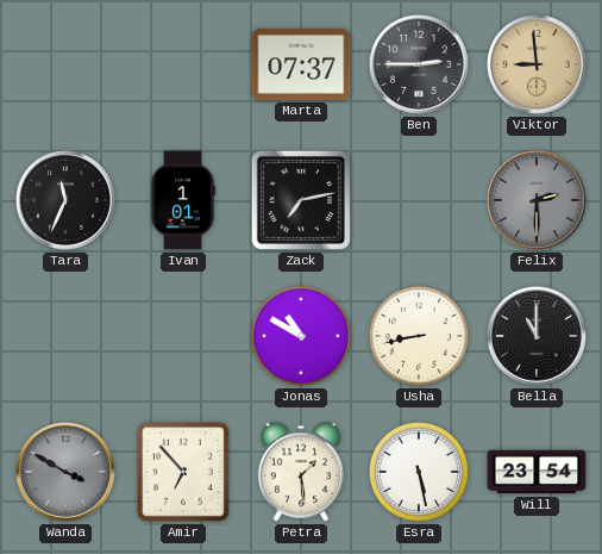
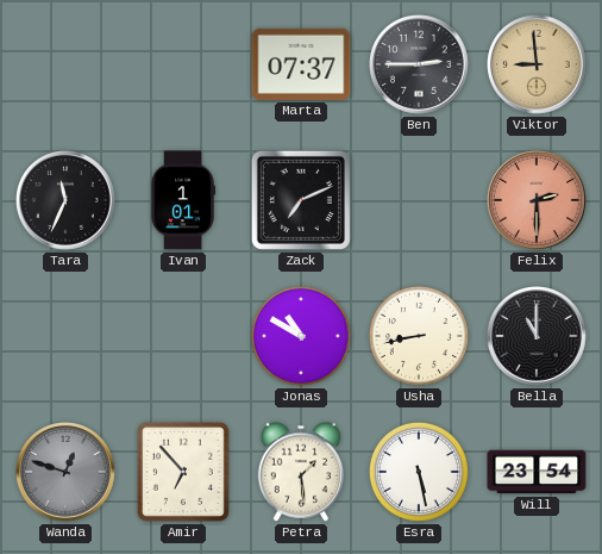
Zack: 7:13 -> 7:11 (301, 200)
Felix dial: grey -> salmon (538, 201)
Wanda: 3:50 -> 12:48 (67, 473)
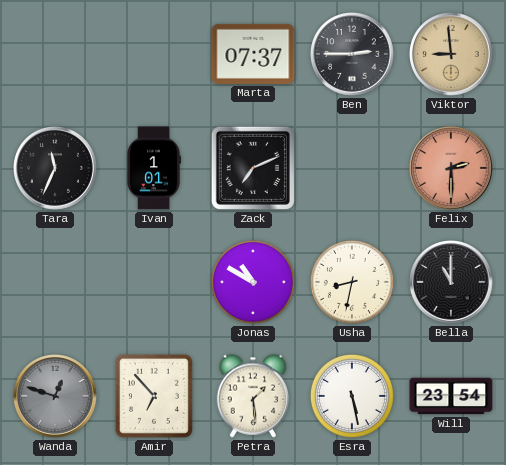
Usha: 8:43 -> 8:32 (352, 282)
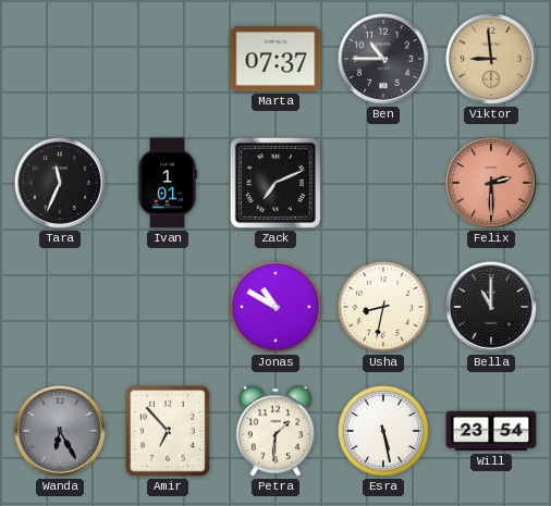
Ben: 2:45 -> 10:45 (384, 60)
Wanda: 12:48 -> 6:25 (61, 432)
Petra: 1:29 -> 1:31 (275, 431)
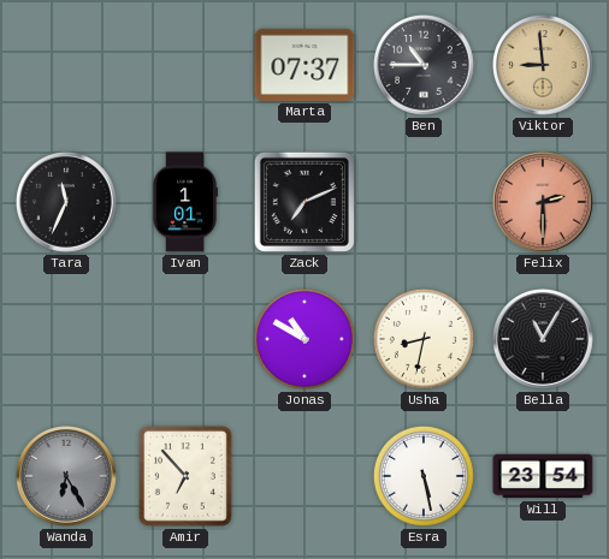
Bella: 11:00 -> 11:05 (544, 340)
Petra: 1:31 -> none (275, 431)
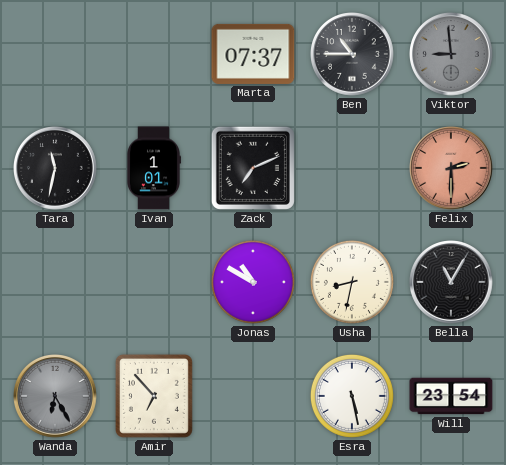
Viktor dial: champagne -> grey (452, 55)
Tara: 11:34 -> 11:32 (56, 169)
